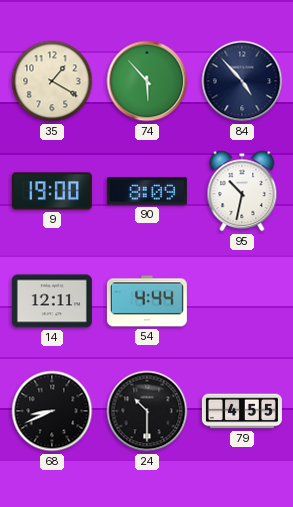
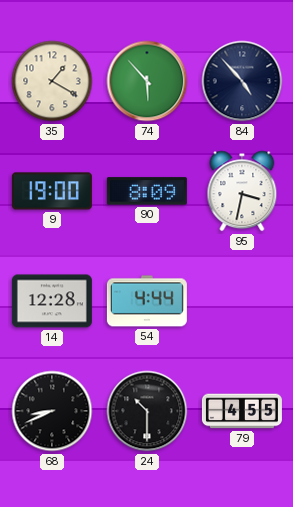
95: 10:32 -> 3:32 (242, 191)
14: 12:11 -> 12:28 (52, 301)
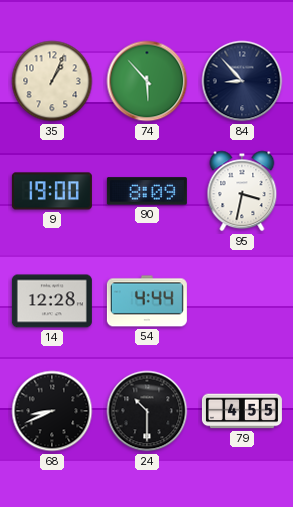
35: 1:20 -> 1:04 (52, 81)
84: 4:53 -> 8:53 (242, 81)
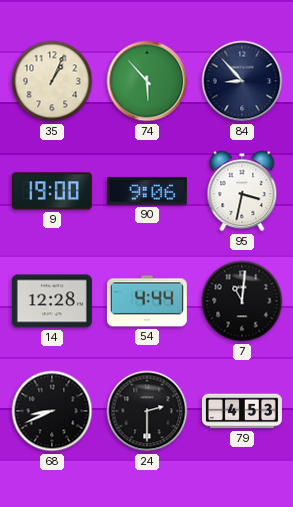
90: 8:09 -> 9:06 (147, 191)
7: none -> 11:01 (242, 301)
24: 10:30 -> 2:30 (147, 411)
79: 4:55 -> 4:53 (242, 411)
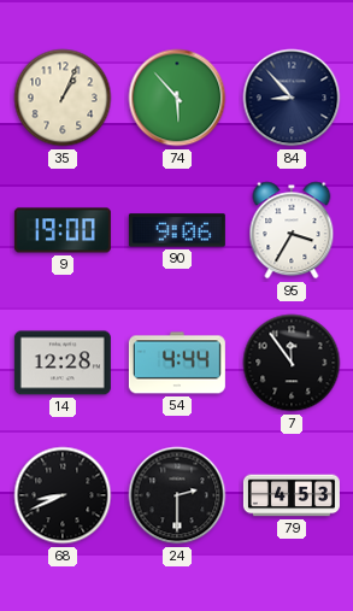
95: 3:32 -> 3:35 (292, 230)
7: 11:01 -> 11:54 (292, 363)
